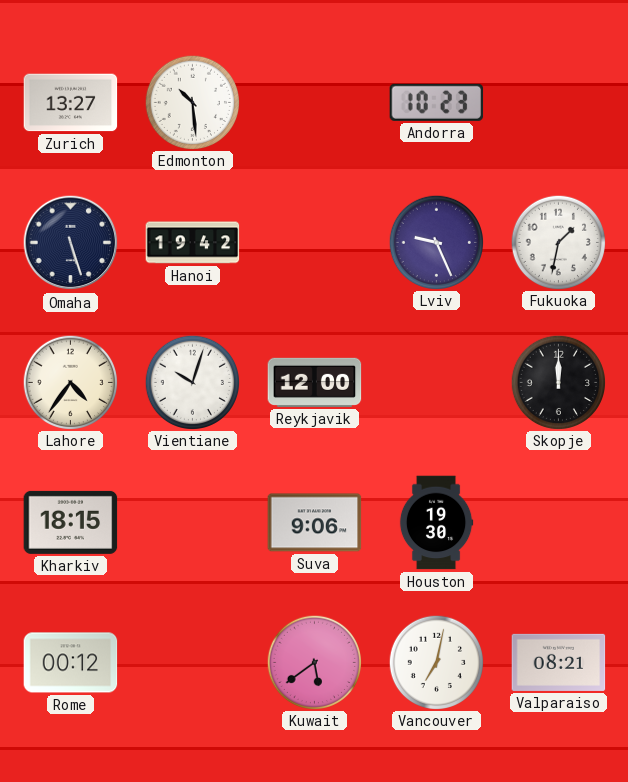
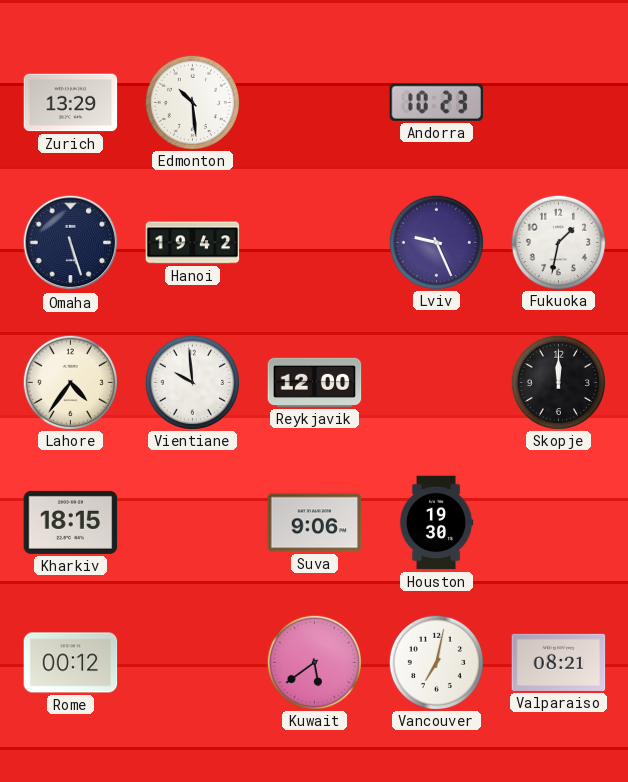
Zurich: 13:27 -> 13:29 (71, 103)
Vientiane: 10:03 -> 9:59 (192, 382)
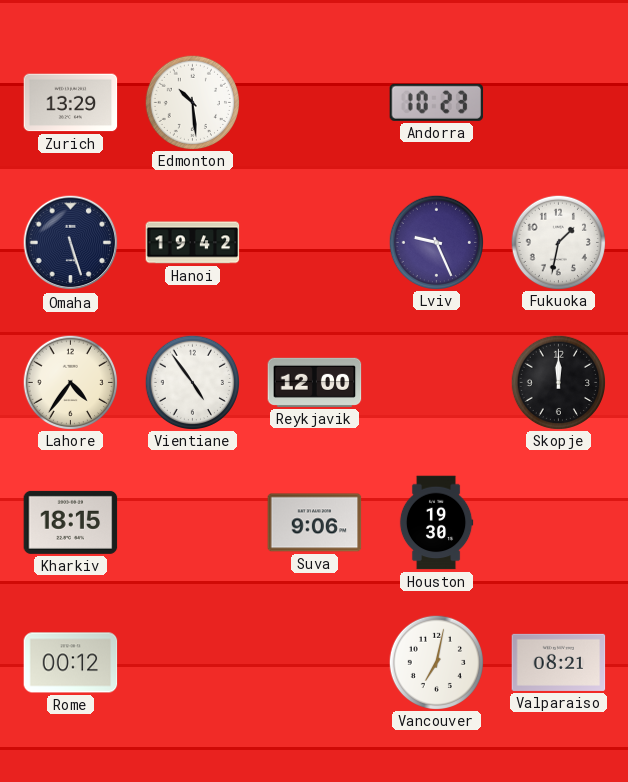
Vientiane: 9:59 -> 4:54 (192, 382)
Kuwait: 5:39 -> none (314, 662)
